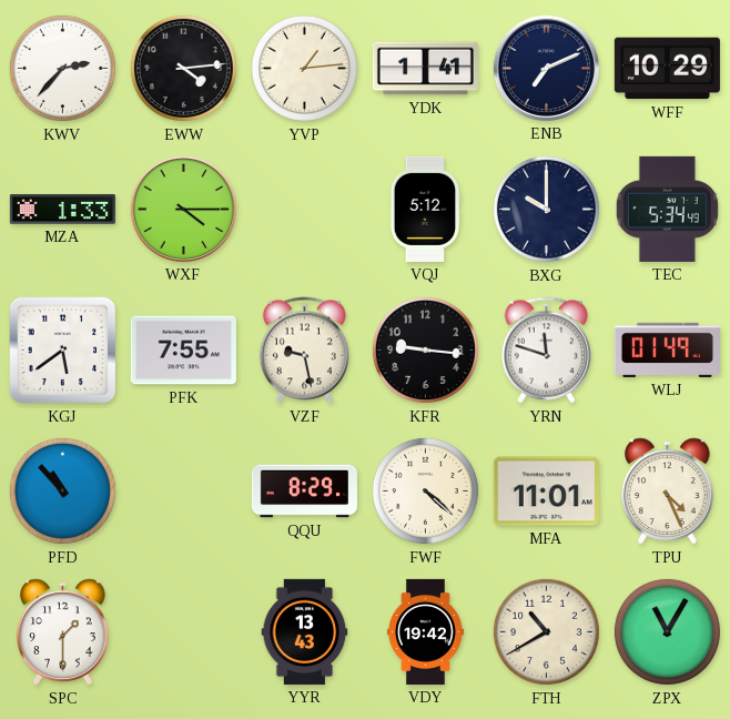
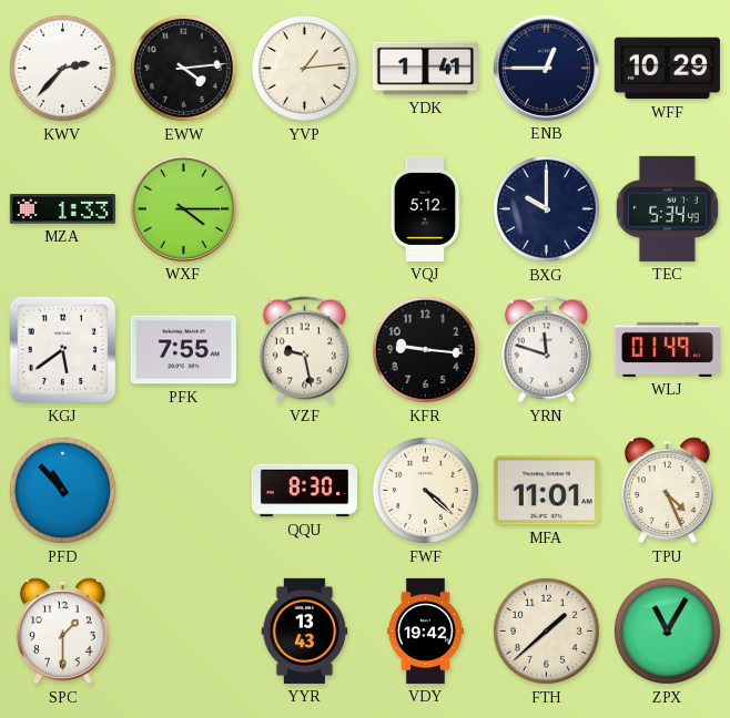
ENB: 7:11 -> 12:45 (546, 68)
QQU: 8:29 -> 8:30 (304, 491)
FTH: 10:40 -> 1:38 (546, 630)
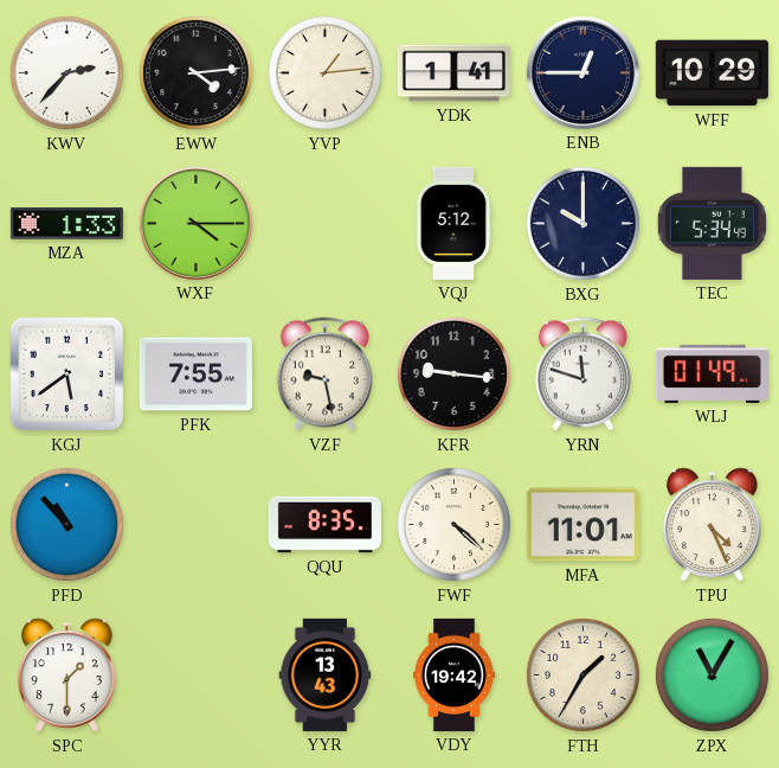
QQU: 8:30 -> 8:35 (324, 525)
FTH: 1:38 -> 1:35 (582, 674)
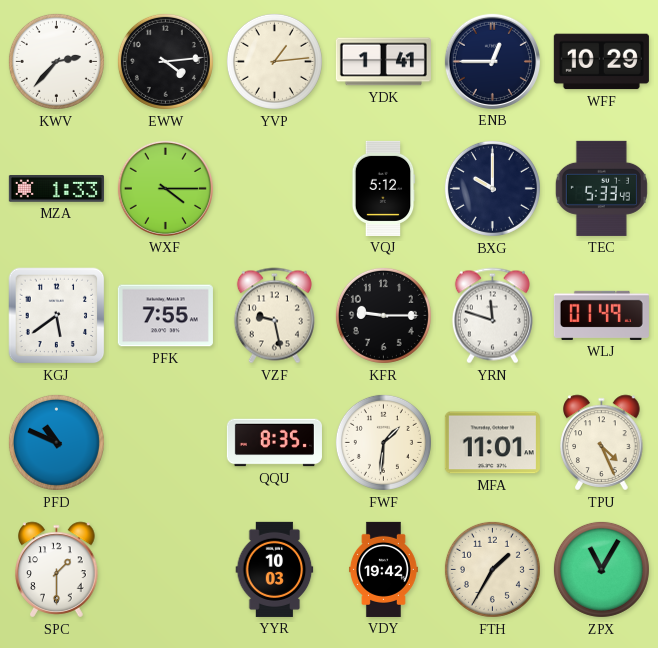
TEC: 5:34 -> 5:33 (601, 188)
KFR: 9:16 -> 9:15 (383, 315)
PFD: 10:53 -> 10:49 (56, 442)
FWF: 4:22 -> 1:31 (383, 442)
YYR: 13:43 -> 10:03 (275, 569)
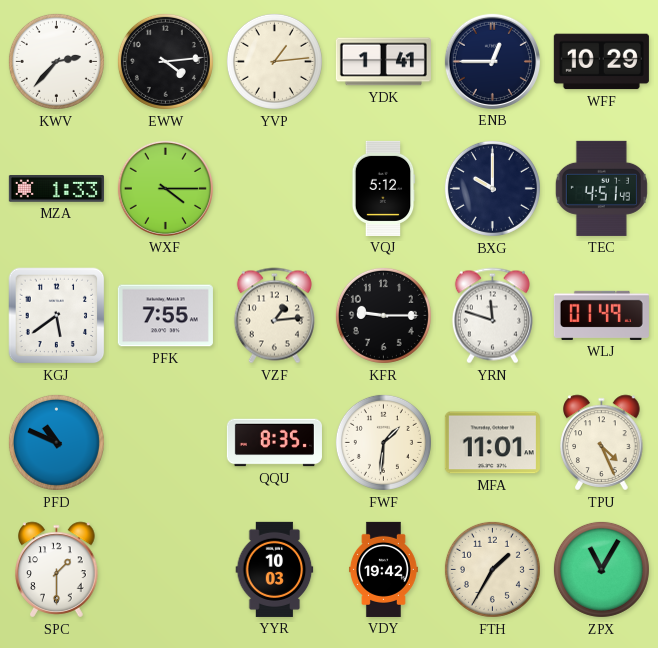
TEC: 5:33 -> 4:51 (601, 188)
VZF: 9:28 -> 1:14 (274, 316)
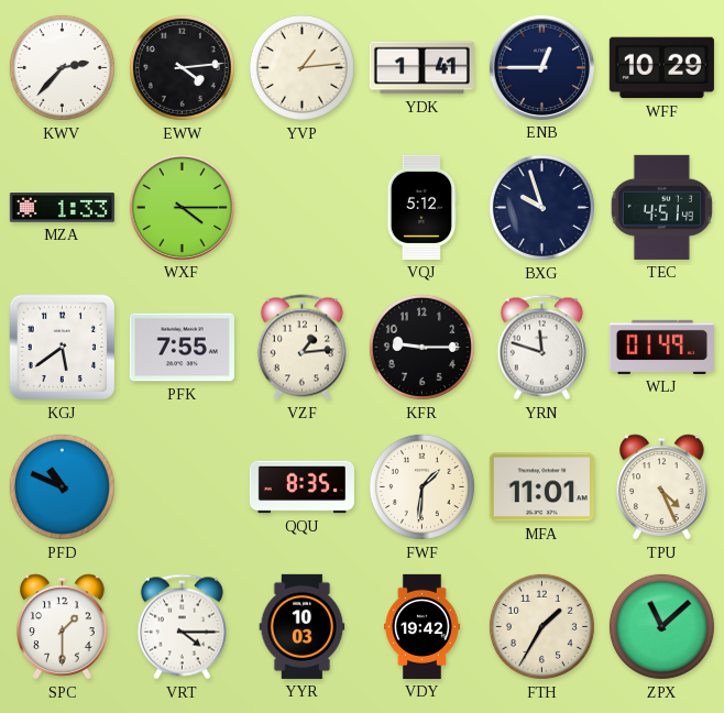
BXG: 10:00 -> 9:57 (541, 207)
VRT: none -> 4:15 (182, 627)
ZPX: 11:05 -> 11:08 (661, 626)
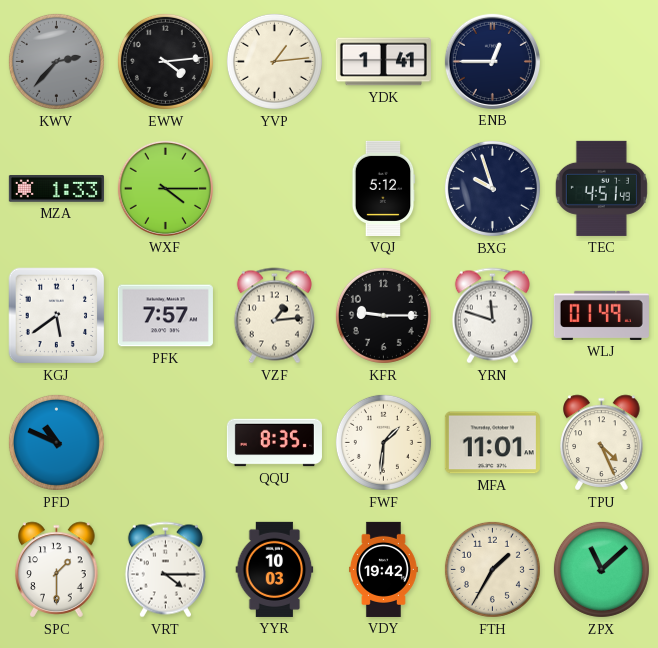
KWV dial: white -> grey (56, 61)
WFF: 10:29 -> none (661, 68)
PFK: 7:55 -> 7:57 (165, 316)
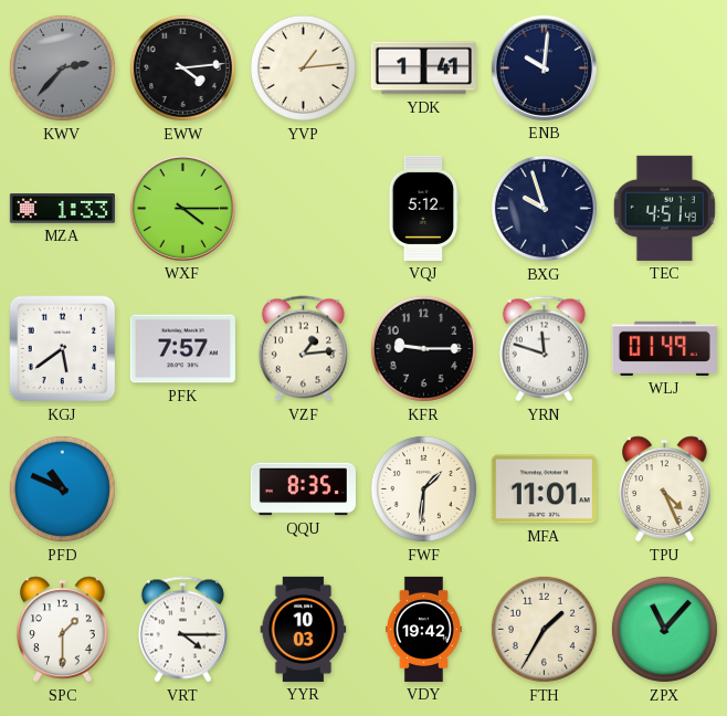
ENB: 12:45 -> 10:01 (544, 67)
ZPX: 11:08 -> 11:07 (664, 629)
